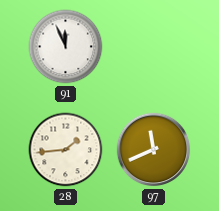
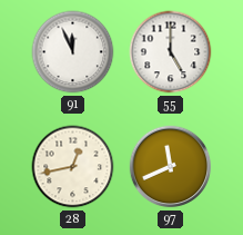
55: none -> 5:00 (171, 52)
28: 1:44 -> 12:43 (73, 167)
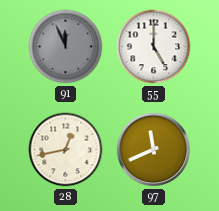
91 dial: white -> grey (66, 47)
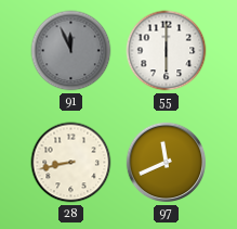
55: 5:00 -> 6:00 (167, 51)
28: 12:43 -> 8:43 (71, 163)
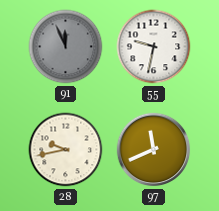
55: 6:00 -> 9:32 (154, 47)
28: 8:43 -> 9:43 (66, 150)
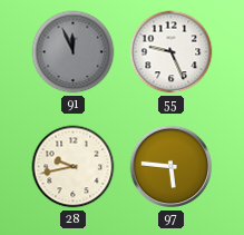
55: 9:32 -> 9:26 (172, 52)
97: 11:41 -> 5:46 (172, 167)
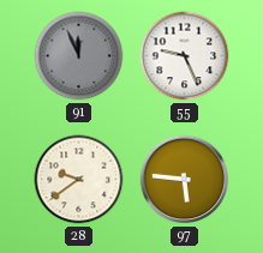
28: 9:43 -> 9:39 (79, 180)
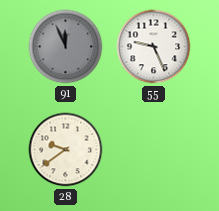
97: 5:46 -> none (185, 180)
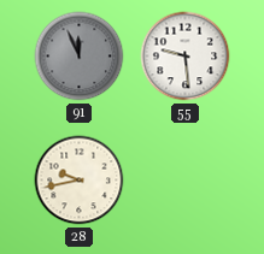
55: 9:26 -> 9:29 (186, 57)
28: 9:39 -> 9:43 (80, 181)
